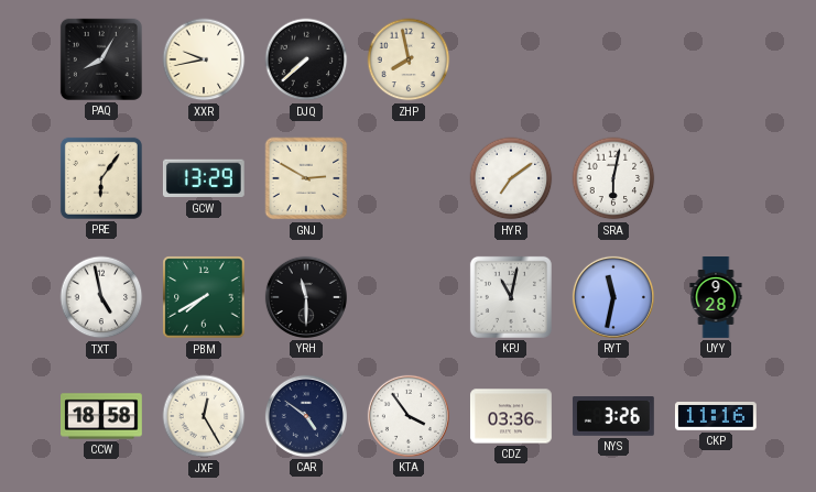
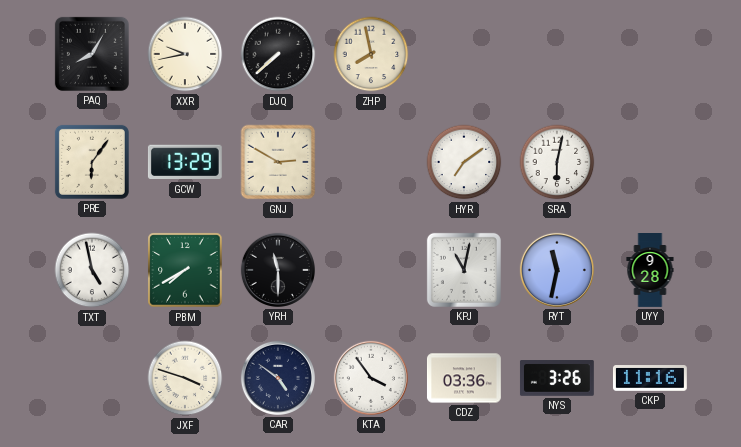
CCW: 18:58 -> none (102, 416)
JXF: 12:25 -> 3:48 (185, 378)
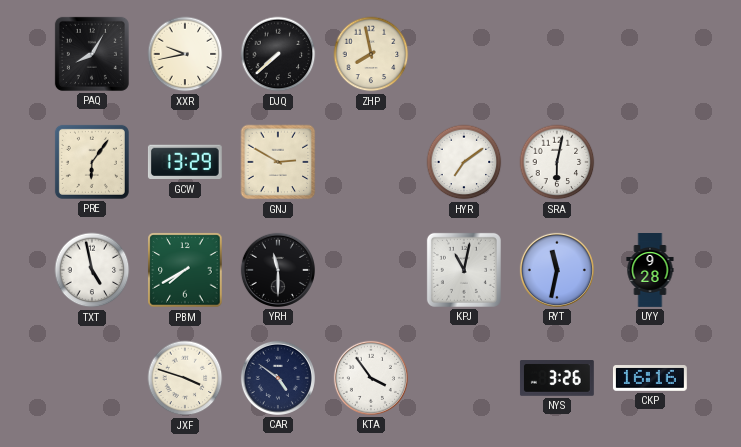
CDZ: 03:36 -> none (464, 378)
CKP: 11:16 -> 16:16 (650, 379)
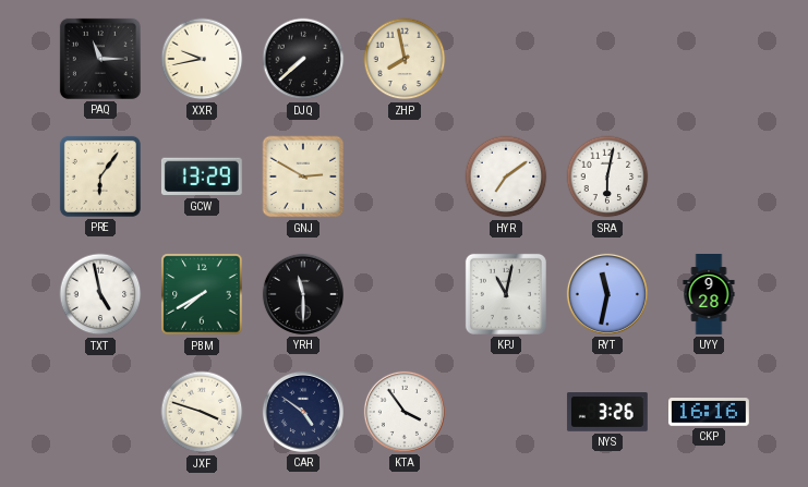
PAQ: 8:05 -> 11:15 (100, 59)
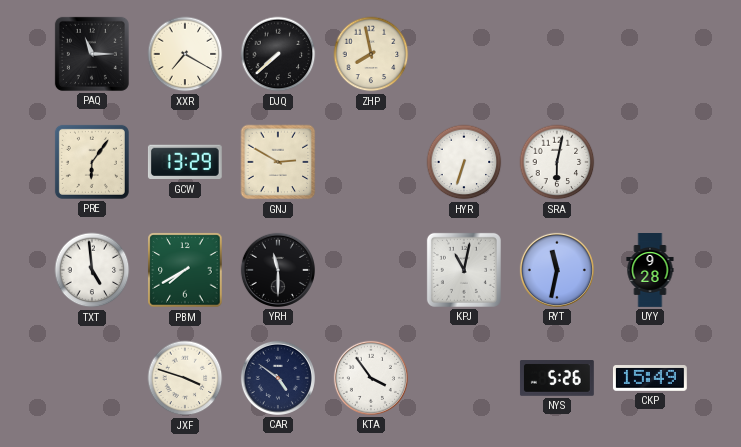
XXR: 9:43 -> 7:20 (185, 54)
HYR: 7:09 -> 6:33 (464, 162)
TXT: 4:58 -> 4:59 (92, 270)
NYS: 3:26 -> 5:26 (557, 379)
CKP: 16:16 -> 15:49 (650, 379)
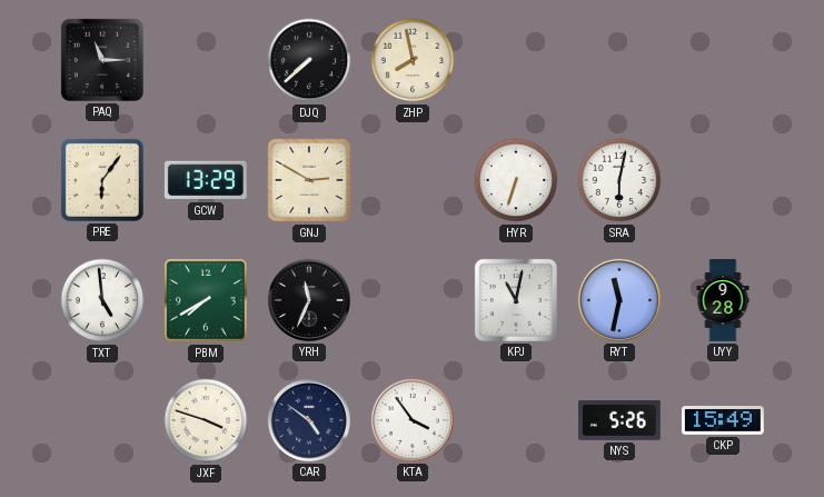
XXR: 7:20 -> none (185, 54)
YRH: 11:30 -> 11:34 (309, 300)
